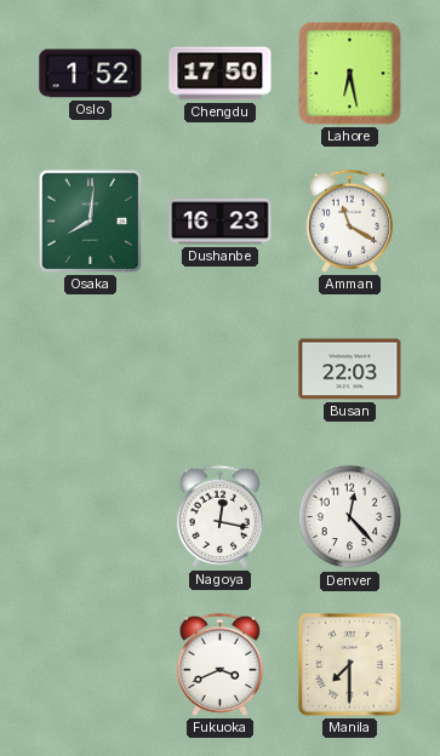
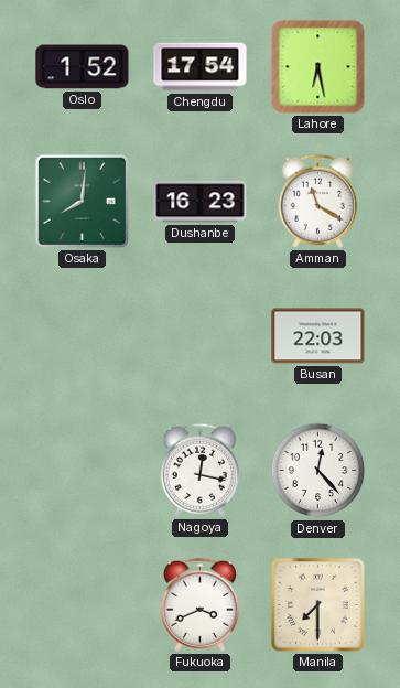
Chengdu: 17:50 -> 17:54 (201, 67)
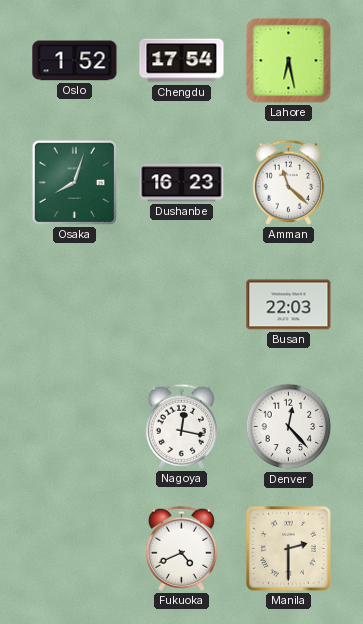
Osaka: 8:01 -> 8:03 (74, 182)
Amman: 11:20 -> 11:22 (288, 182)
Fukuoka: 3:41 -> 4:41 (181, 548)
Manila: 7:30 -> 2:30 (288, 548)
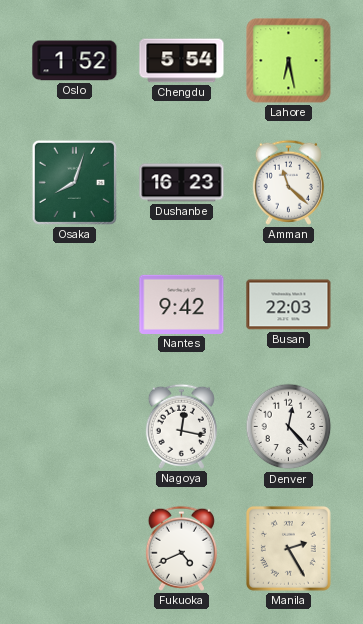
Chengdu: 17:54 -> 5:54 (182, 61)
Nantes: none -> 9:42 (182, 304)
Manila: 2:30 -> 2:25 (288, 548)
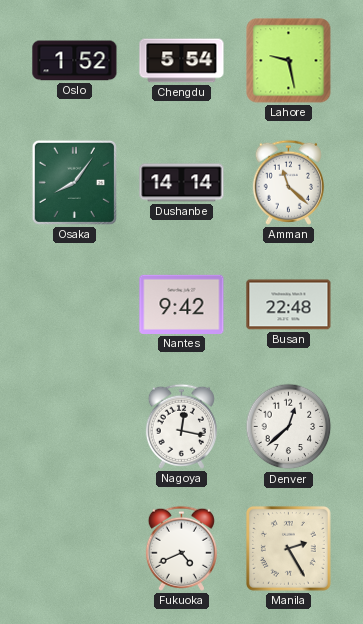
Lahore: 6:28 -> 9:28 (289, 61)
Osaka: 8:03 -> 8:06 (74, 182)
Dushanbe: 16:23 -> 14:14 (182, 183)
Busan: 22:03 -> 22:48 (289, 305)
Denver: 12:23 -> 12:38 (289, 427)
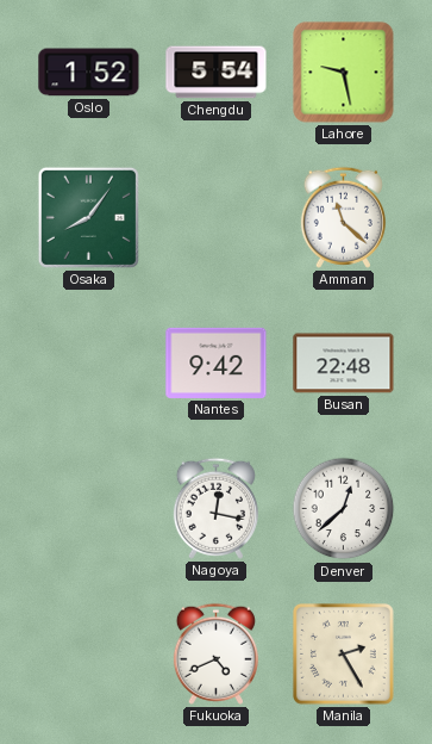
Dushanbe: 14:14 -> none (182, 183)
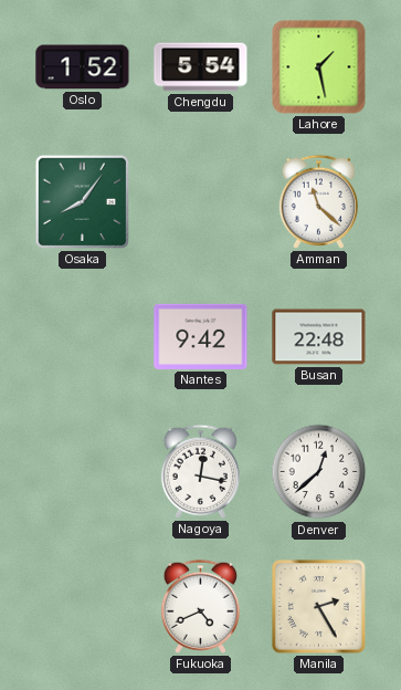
Lahore: 9:28 -> 1:28 (319, 67)
